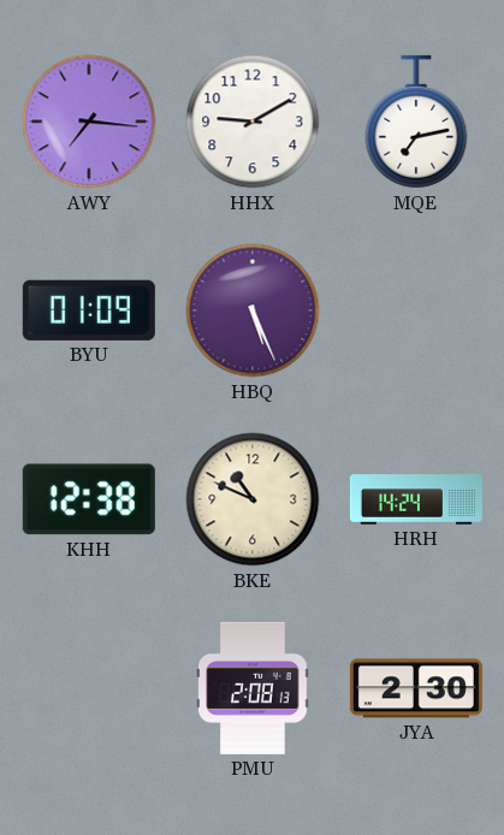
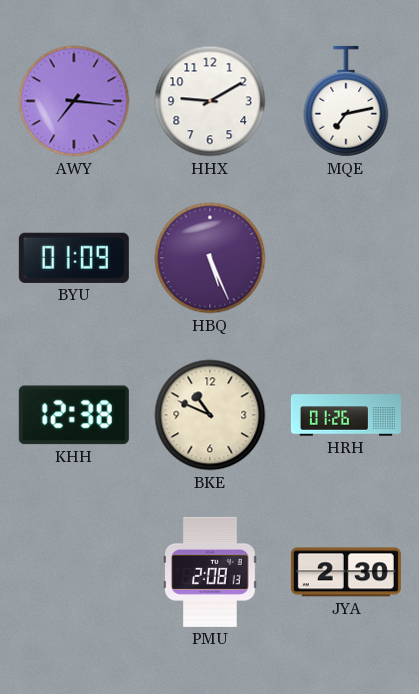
HRH: 14:24 -> 01:26 (346, 415)
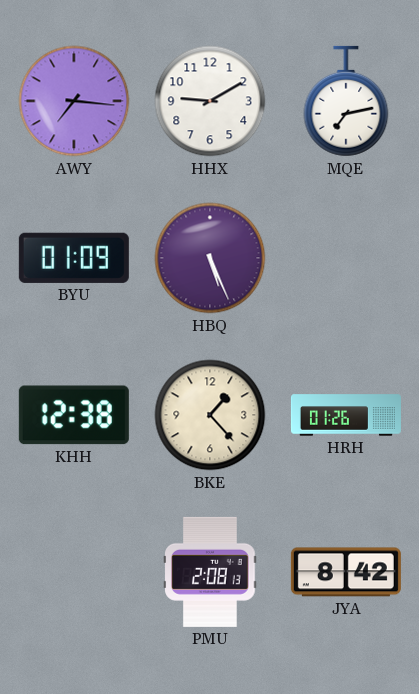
BKE: 10:49 -> 1:23 (210, 415)
JYA: 2:30 -> 8:42 (346, 572)
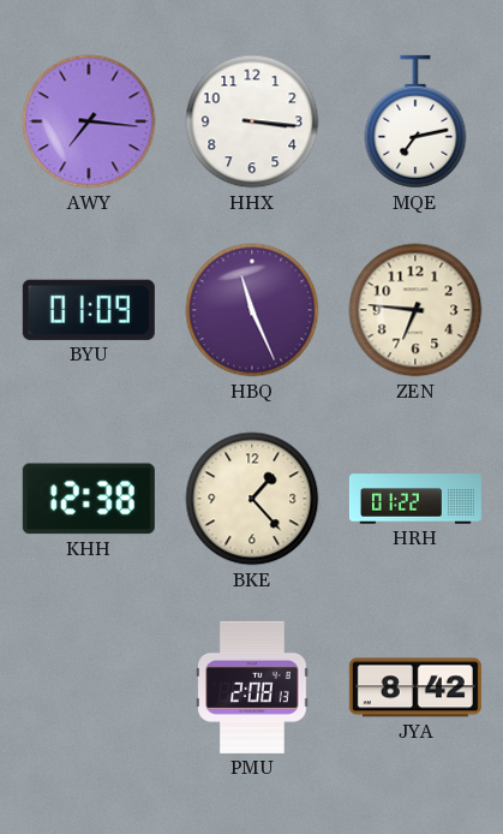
HHX: 9:10 -> 3:16 (252, 121)
HBQ: 5:26 -> 11:26 (252, 310)
ZEN: none -> 6:46 (415, 310)
HRH: 01:26 -> 01:22 (415, 499)
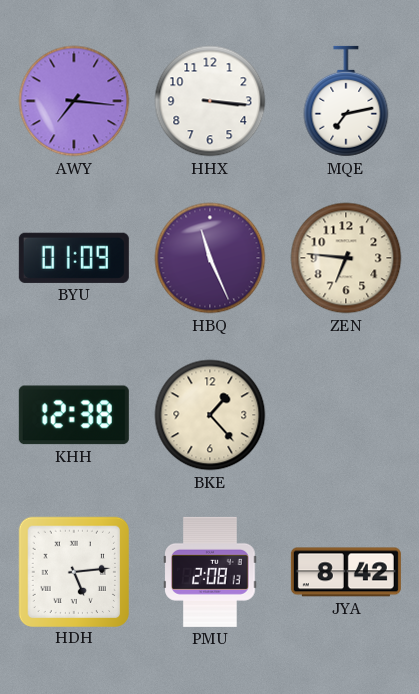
HRH: 01:22 -> none (415, 499)
HDH: none -> 5:14 (73, 571)
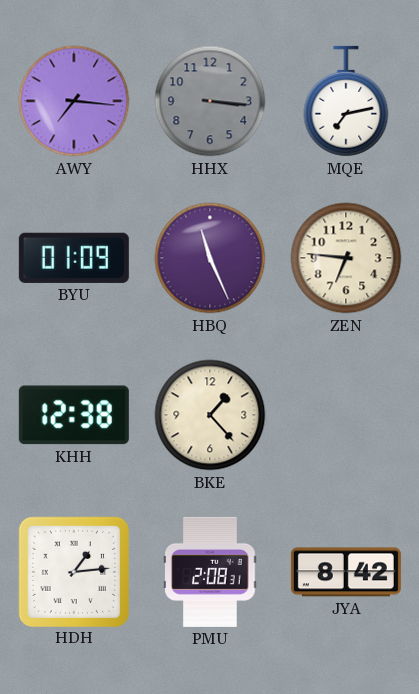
HHX dial: white -> grey (210, 101)
HDH: 5:14 -> 1:14 (73, 571)
PMU: 2:08:13 -> 2:08:31 (210, 572)
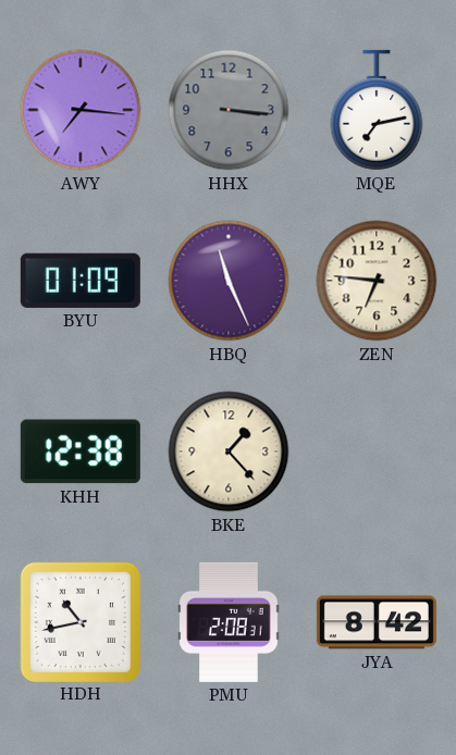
HDH: 1:14 -> 10:43 (79, 621)
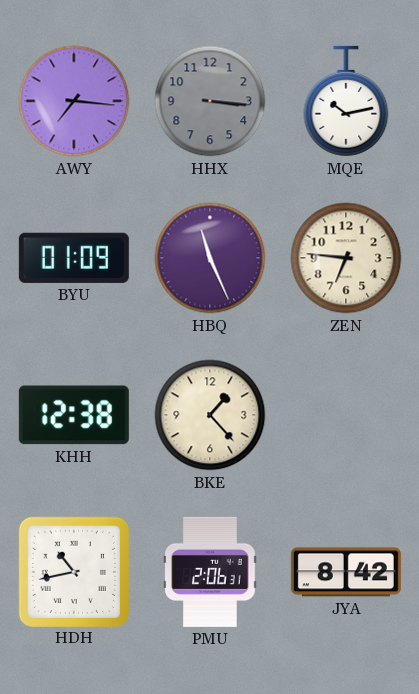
MQE: 7:13 -> 10:13 (346, 101)
PMU: 2:08 -> 2:06 (210, 572)
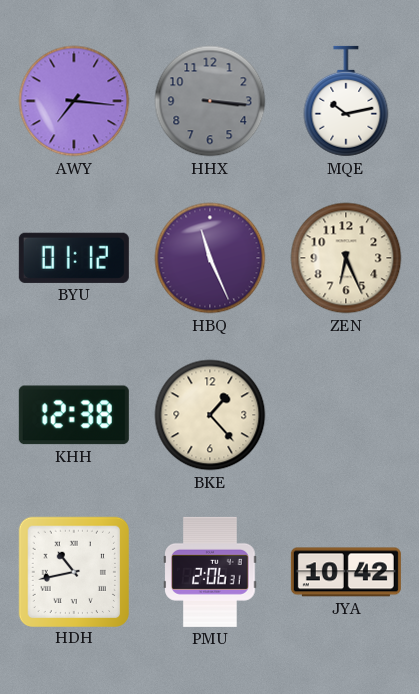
BYU: 01:09 -> 01:12 (74, 258)
ZEN: 6:46 -> 6:26 (346, 258)
JYA: 8:42 -> 10:42 (346, 572)
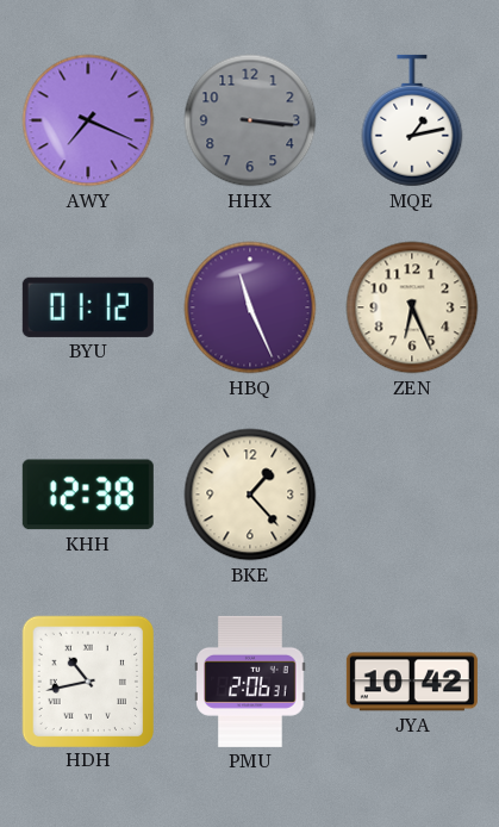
AWY: 7:16 -> 7:19 (88, 120)
MQE: 10:13 -> 1:13 (412, 120)
